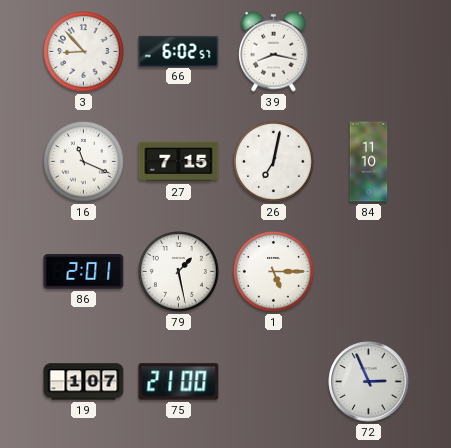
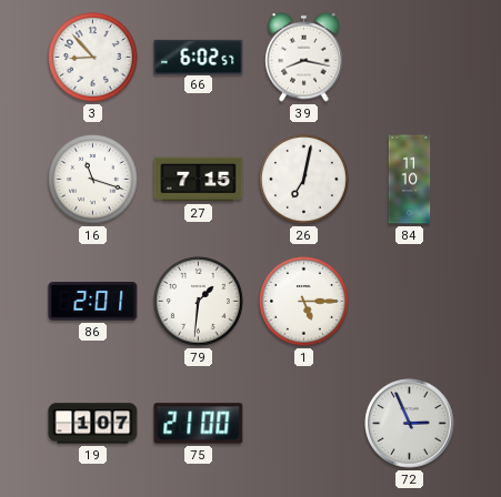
16: 11:19 -> 11:18 (93, 180)
79: 1:28 -> 1:31 (199, 302)
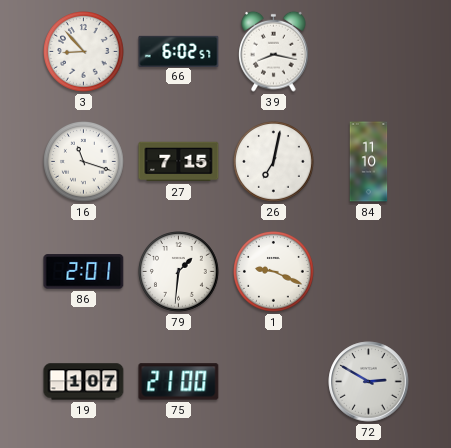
1: 5:15 -> 9:19 (274, 272)
72: 2:56 -> 2:50 (369, 382)
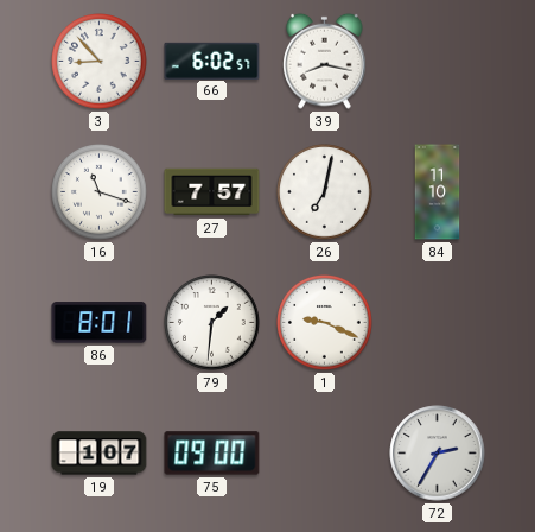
27: 7:15 -> 7:57 (212, 192)
86: 2:01 -> 8:01 (100, 323)
75: 21:00 -> 09:00 (212, 454)
72: 2:50 -> 2:35 (438, 454)
